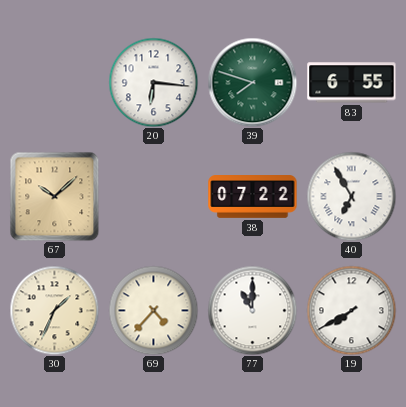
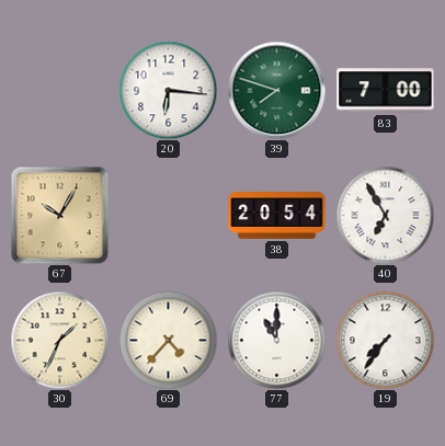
83: 6:55 -> 7:00 (386, 91)
67: 10:08 -> 10:05 (59, 215)
38: 07:22 -> 20:54 (277, 216)
19: 7:40 -> 7:36 (385, 340)
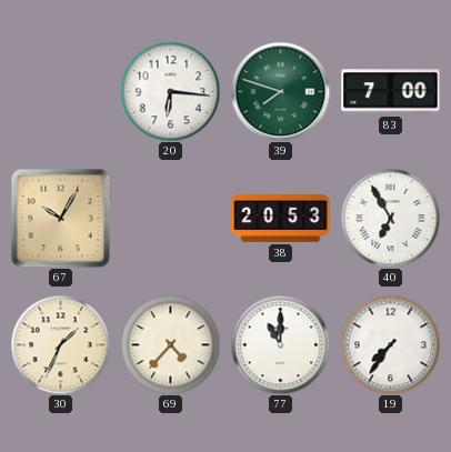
38: 20:54 -> 20:53 (281, 219)
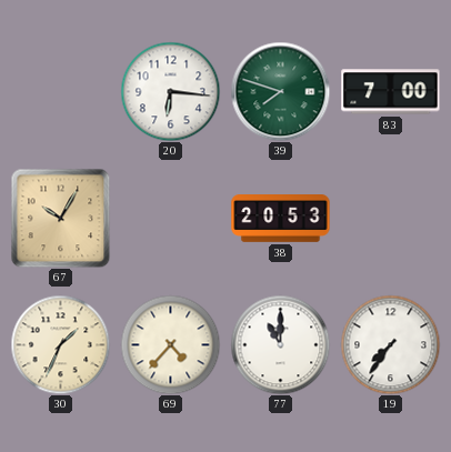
40: 6:55 -> none (390, 218)
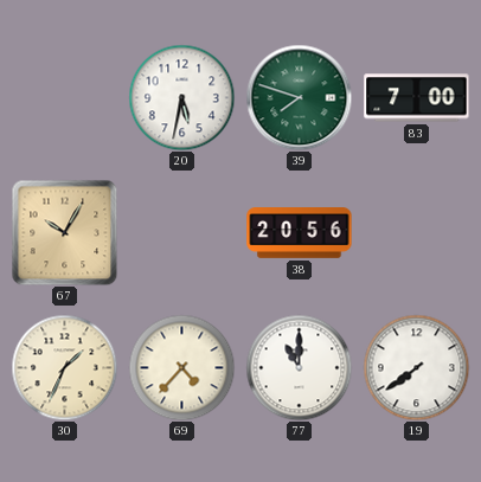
20: 6:16 -> 5:32 (181, 97)
38: 20:53 -> 20:56 (300, 233)
19: 7:36 -> 7:39 (416, 367)
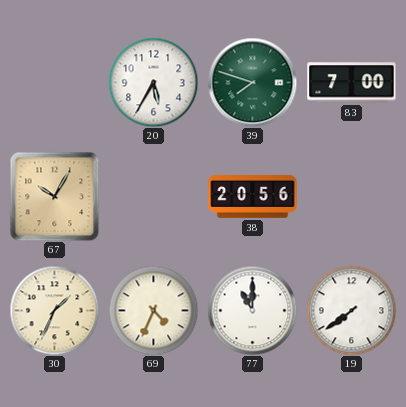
20: 5:32 -> 5:35 (153, 82)
69: 4:37 -> 4:34 (153, 310)
